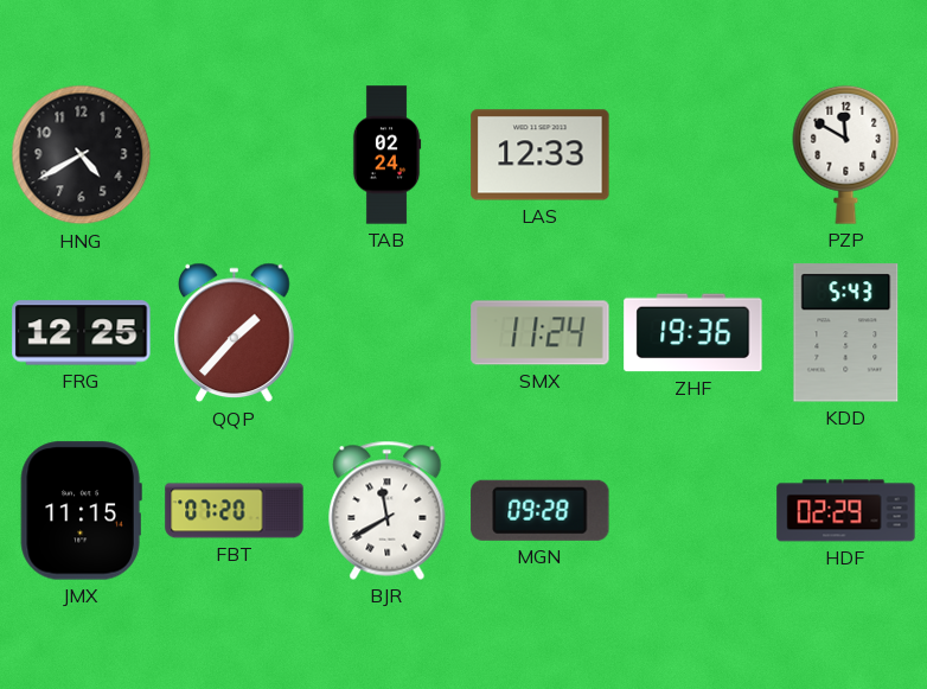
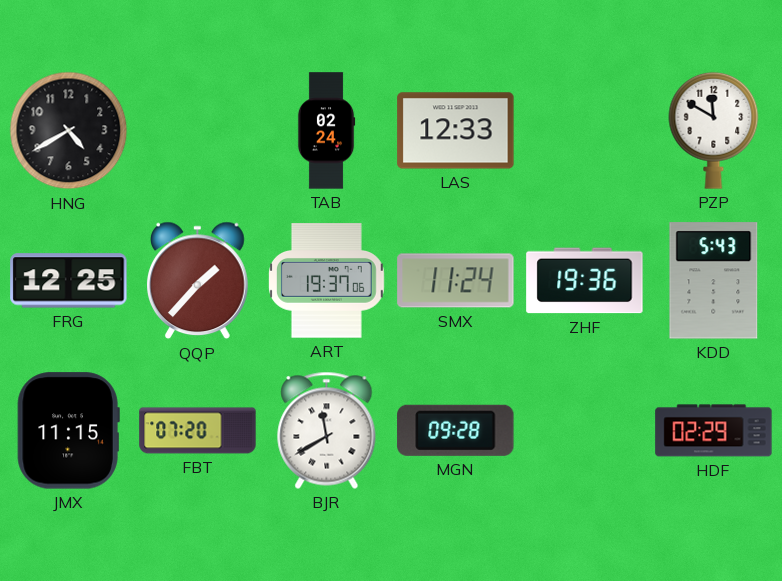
ART: none -> 19:37 (327, 281)
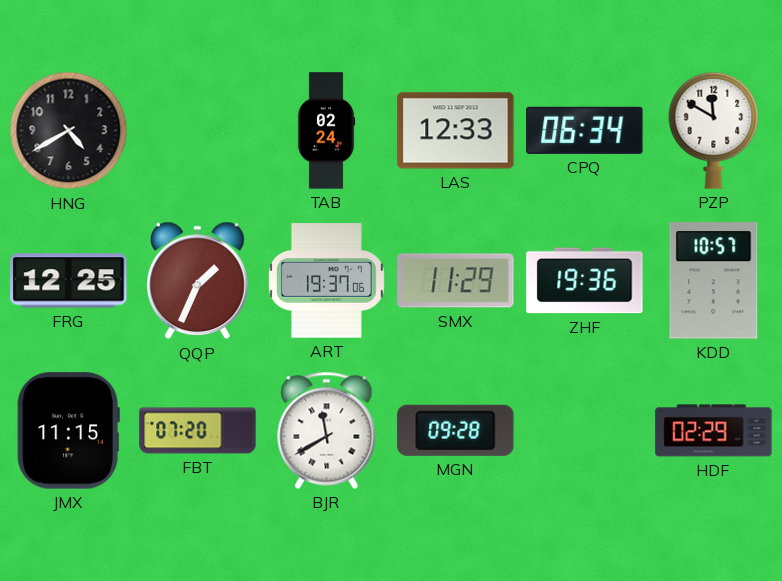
CPQ: none -> 06:34 (585, 130)
QQP: 1:37 -> 1:34 (198, 281)
SMX: 11:24 -> 11:29 (456, 281)
KDD: 5:43 -> 10:57 (714, 281)
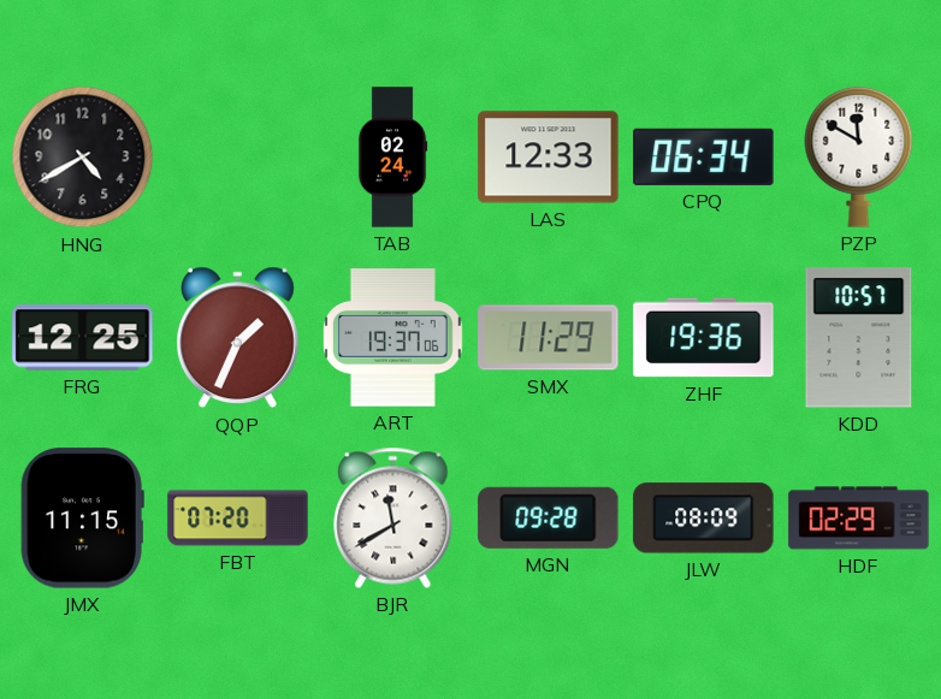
JLW: none -> 08:09 (704, 519)
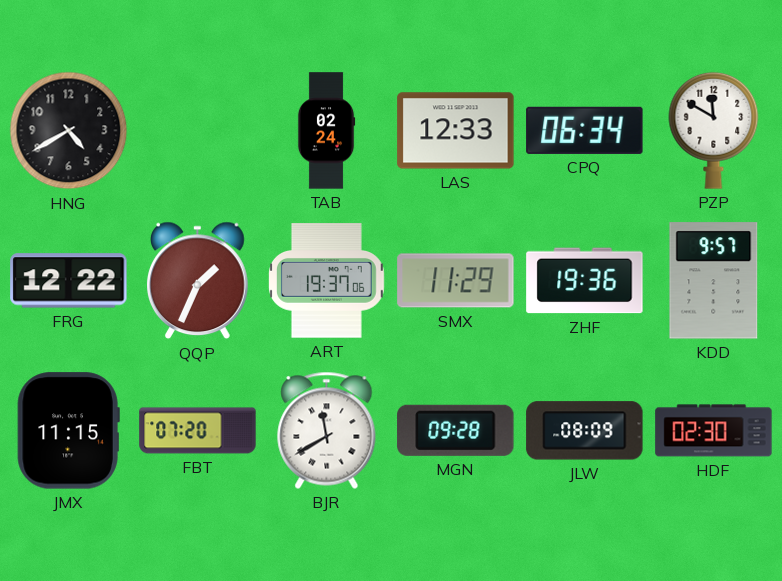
FRG: 12:25 -> 12:22 (69, 281)
KDD: 10:57 -> 9:57 (714, 281)
HDF: 02:29 -> 02:30 (714, 431)
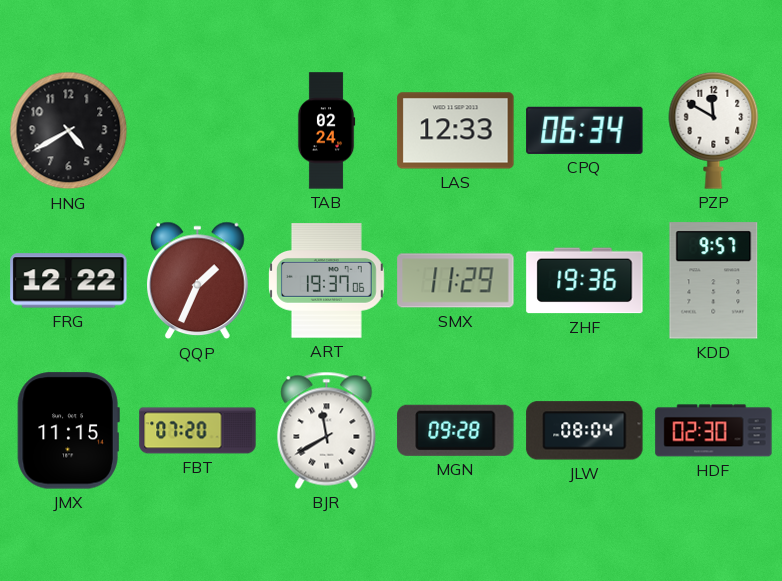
JLW: 08:09 -> 08:04 (585, 431)
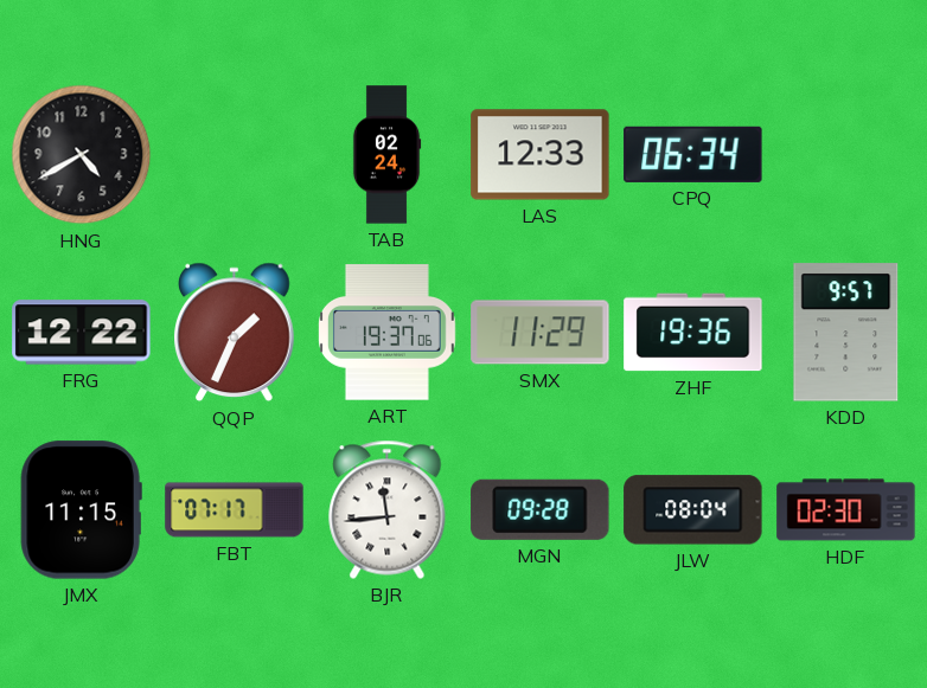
PZP: 11:50 -> none (714, 130)
FBT: 07:20 -> 07:17 (235, 510)
BJR: 11:40 -> 11:44 (388, 509)
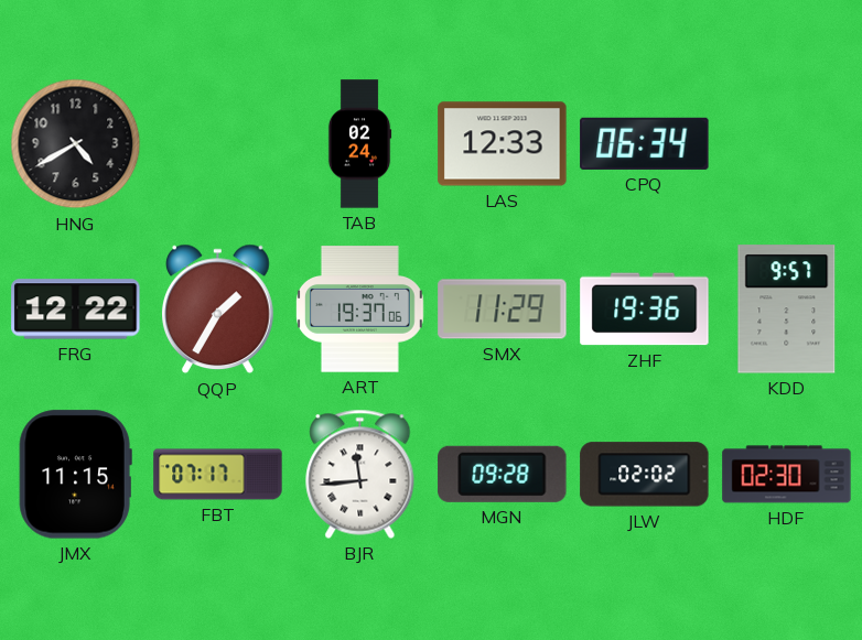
QQP: 1:34 -> 1:35 (218, 310)
JLW: 08:04 -> 02:02 (645, 475)
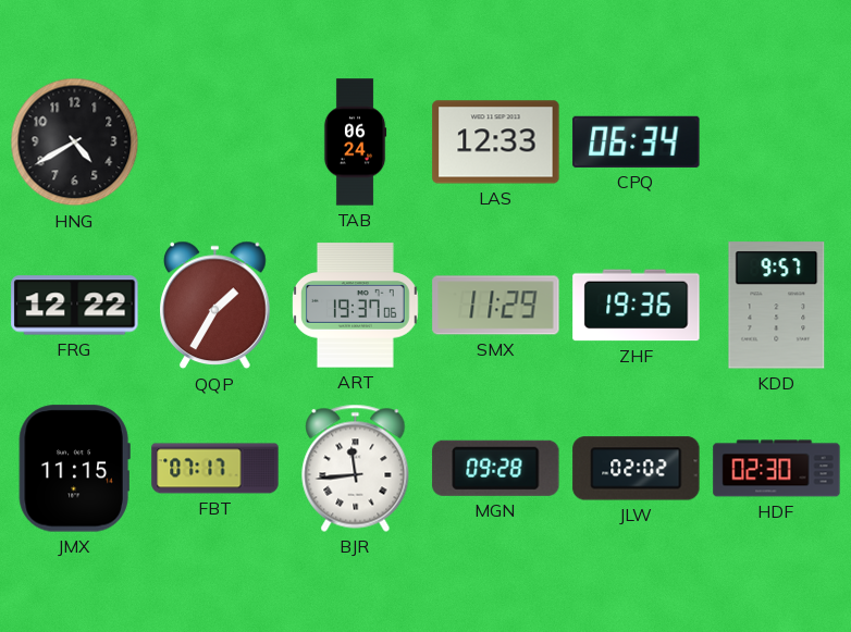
TAB: 02:24 -> 06:24 (355, 142)
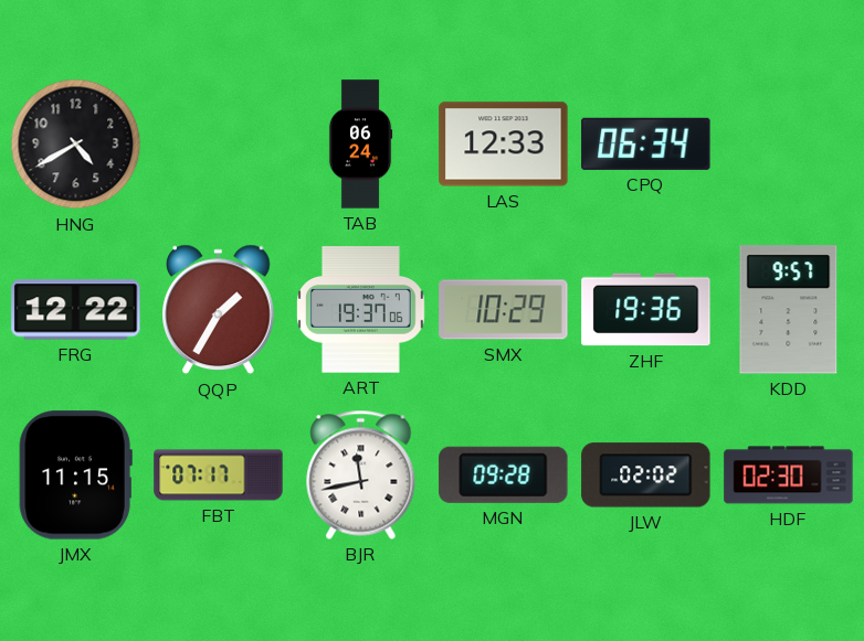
SMX: 11:29 -> 10:29 (504, 310)
BJR: 11:44 -> 11:43 (361, 474)
